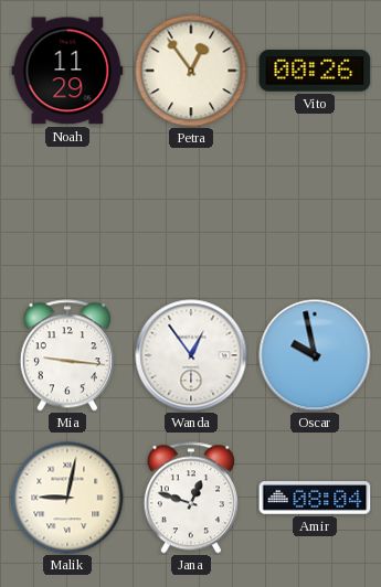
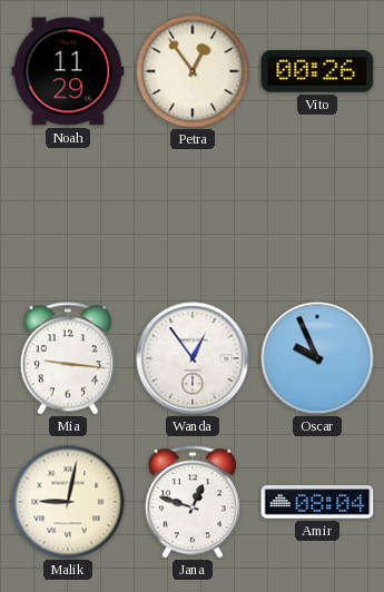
Oscar: 9:58 -> 9:56 (317, 358)
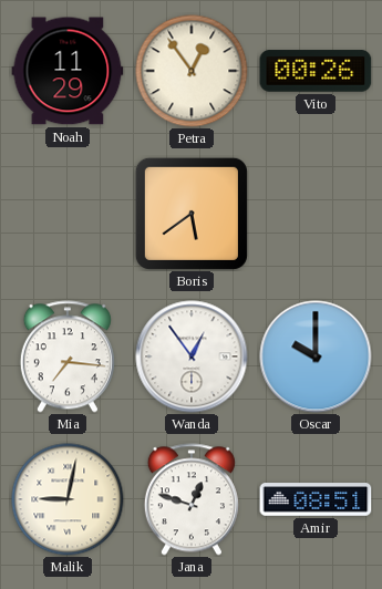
Boris: none -> 5:39 (192, 214)
Mia: 9:16 -> 7:16 (68, 356)
Oscar: 9:56 -> 10:00 (316, 356)
Amir: 08:04 -> 08:51 (316, 499)
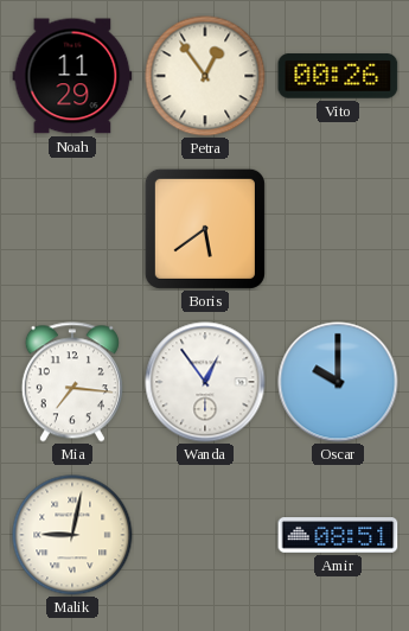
Jana: 12:48 -> none (192, 499)
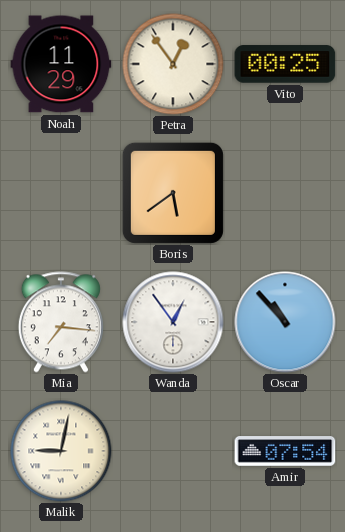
Vito: 00:26 -> 00:25 (285, 64)
Oscar: 10:00 -> 10:53 (285, 322)
Amir: 08:51 -> 07:54 (285, 451)
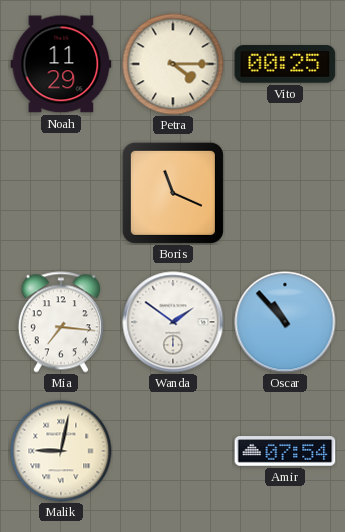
Petra: 12:54 -> 4:15 (173, 64)
Boris: 5:39 -> 11:19 (173, 193)
Wanda: 12:54 -> 1:51 (173, 322)
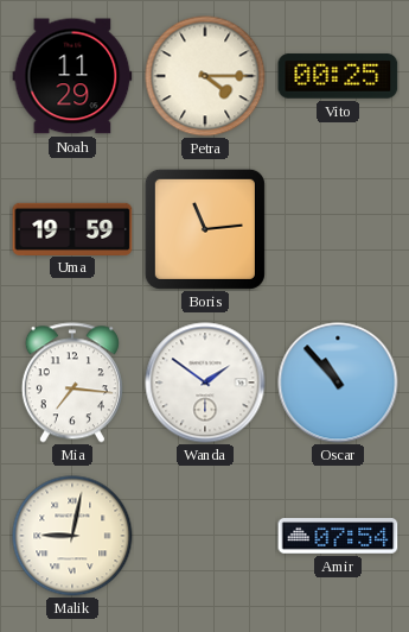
Uma: none -> 19:59 (72, 228)
Boris: 11:19 -> 11:14 (205, 229)
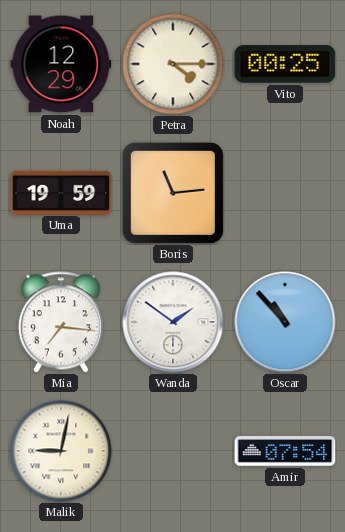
Noah: 11:29 -> 12:29 (61, 64)
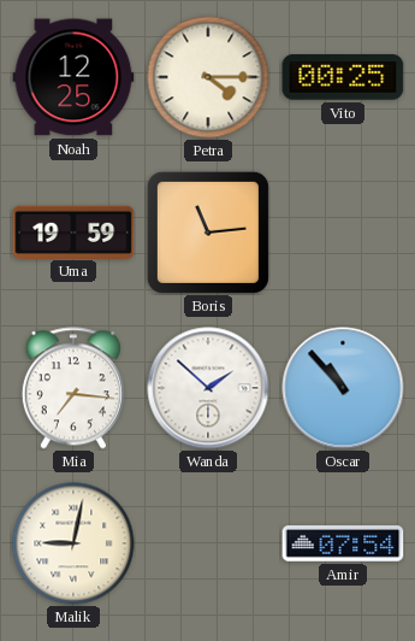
Noah: 12:29 -> 12:25 (73, 77)
Wanda: 1:51 -> 1:52 (208, 388)
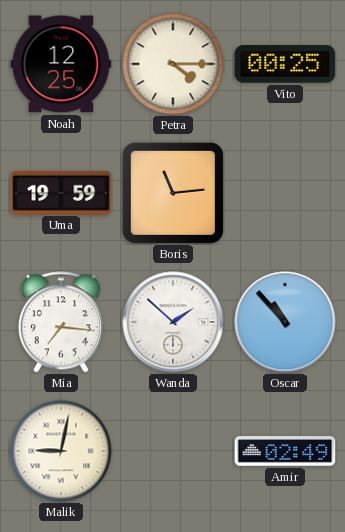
Amir: 07:54 -> 02:49 (285, 451)
